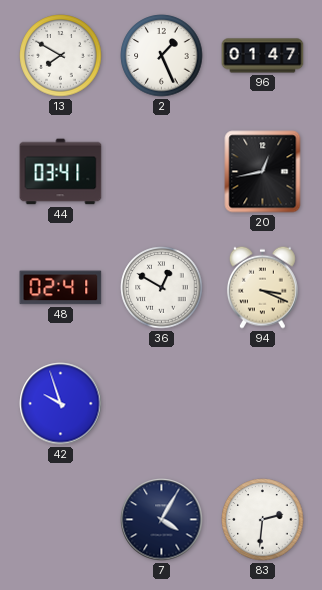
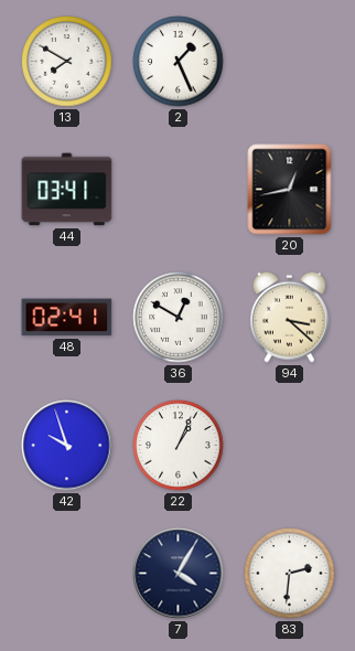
96: 01:47 -> none (263, 56)
94: 3:19 -> 3:22 (289, 317)
22: none -> 1:04 (179, 446)
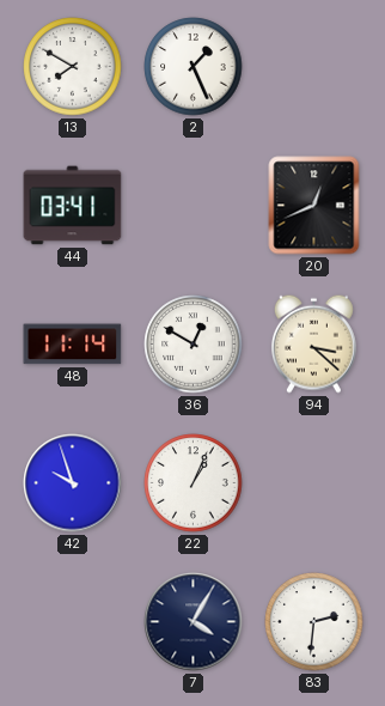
20: 12:43 -> 12:41 (314, 206)
48: 02:41 -> 11:14 (73, 345)
